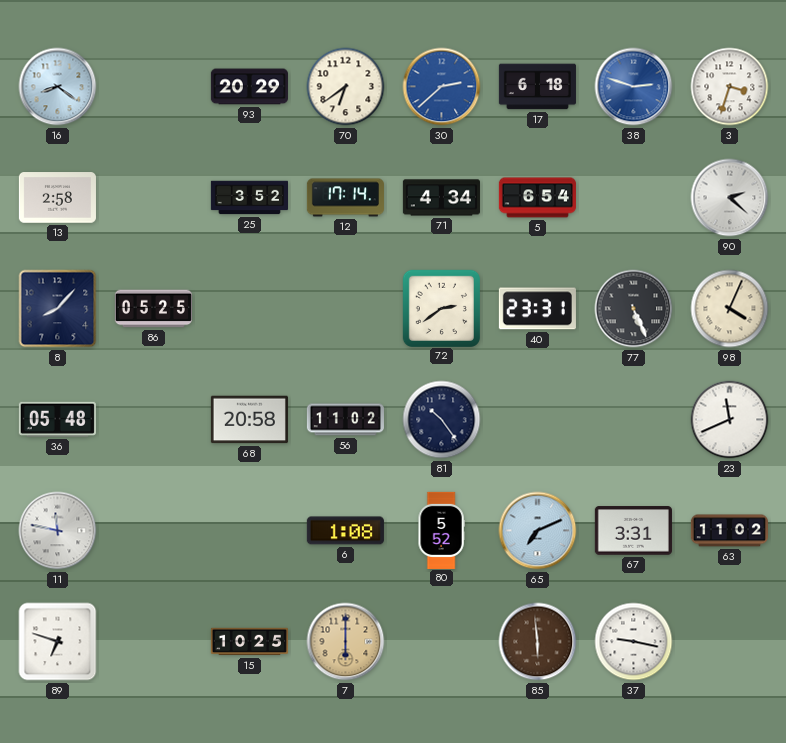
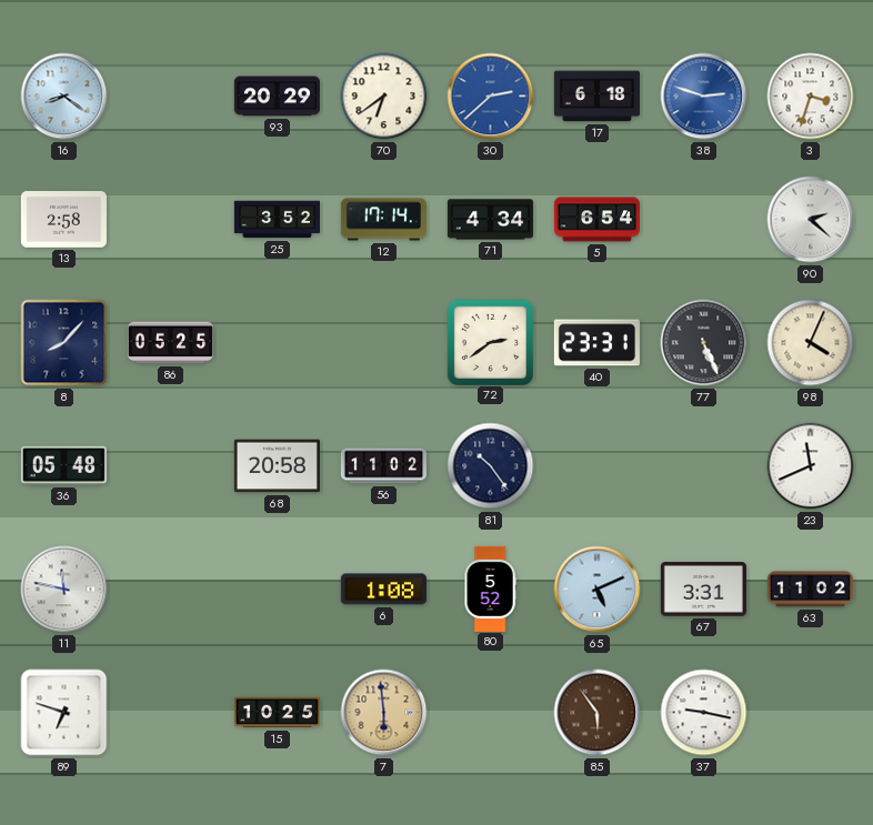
65: 7:11 -> 5:11 (598, 590)
7: 6:00 -> 5:59 (384, 713)
85: 5:59 -> 5:54 (598, 713)
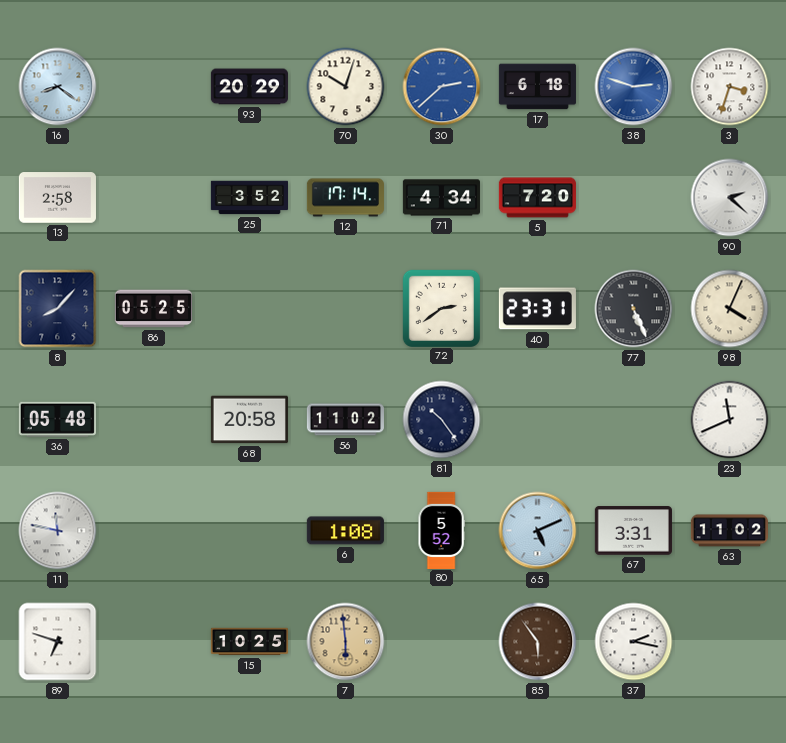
70: 6:39 -> 10:03 (346, 87)
5: 6:54 -> 7:20 (537, 198)
37: 9:17 -> 2:17 (634, 642)
